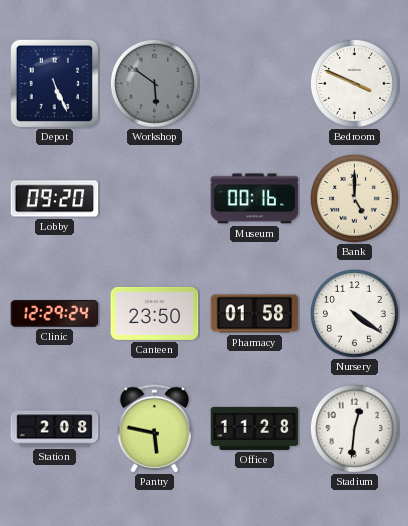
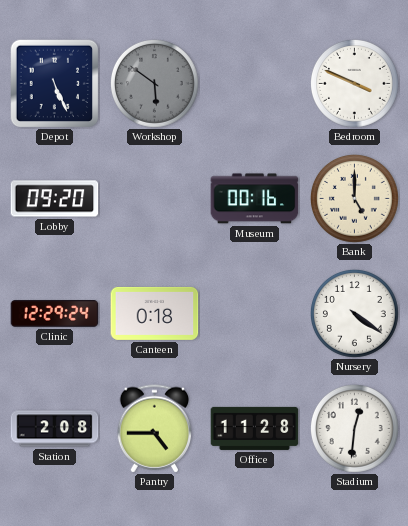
Canteen: 23:50 -> 0:18 (155, 313)
Pharmacy: 01:58 -> none (255, 314)
Pantry: 5:47 -> 4:45 (154, 429)
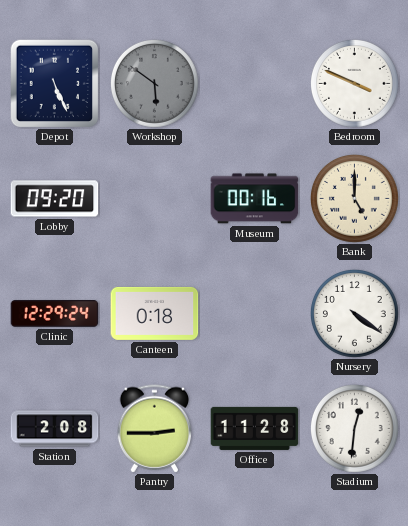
Pantry: 4:45 -> 2:45 (154, 429)
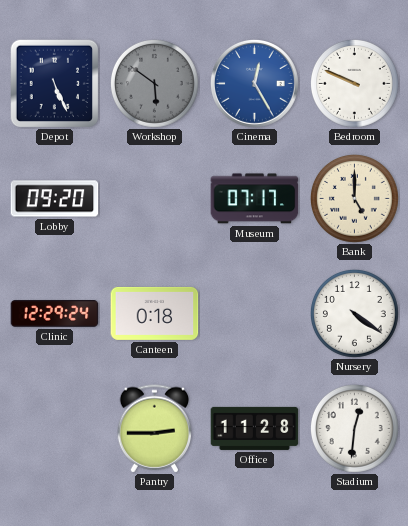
Cinema: none -> 12:25 (255, 84)
Bedroom: 3:49 -> 9:49 (354, 83)
Museum: 00:16 -> 07:17 (255, 199)
Station: 2:08 -> none (55, 429)
